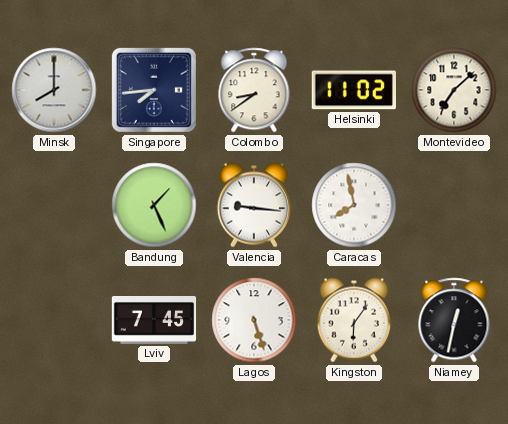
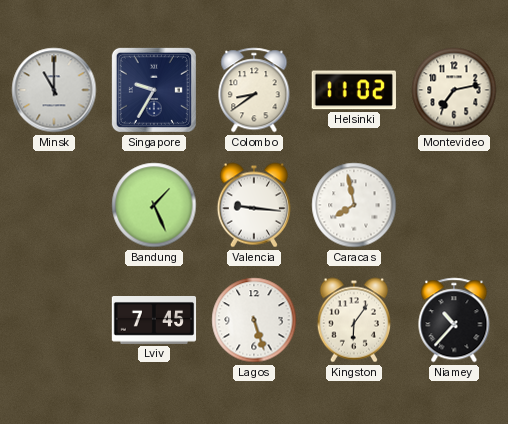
Minsk: 8:00 -> 11:00 (54, 90)
Singapore: 7:44 -> 9:35 (154, 90)
Montevideo: 7:08 -> 7:13 (454, 90)
Niamey: 12:32 -> 10:37 (454, 320)
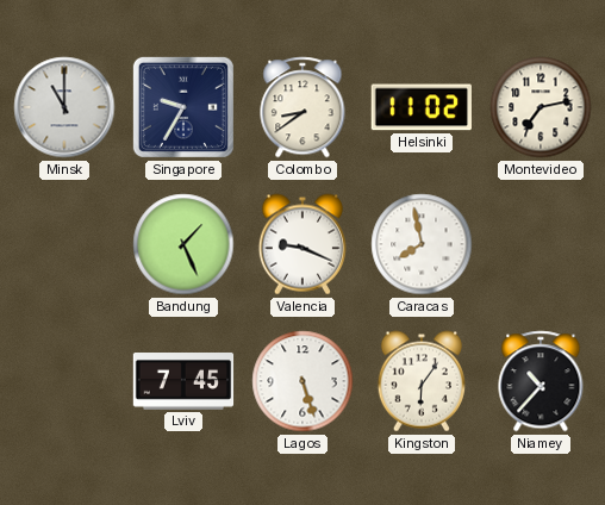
Valencia: 9:16 -> 9:19 (301, 244)
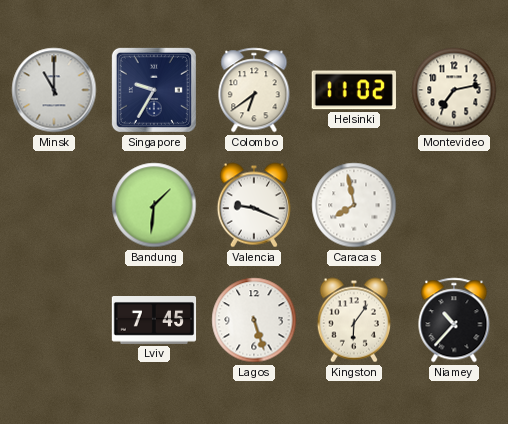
Colombo: 8:39 -> 6:39 (254, 90)
Bandung: 1:26 -> 1:31 (154, 205)
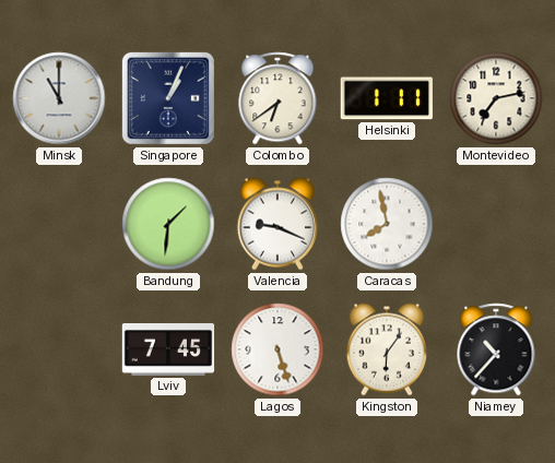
Singapore: 9:35 -> 1:04 (168, 98)
Helsinki: 11:02 -> 1:11 (387, 98)
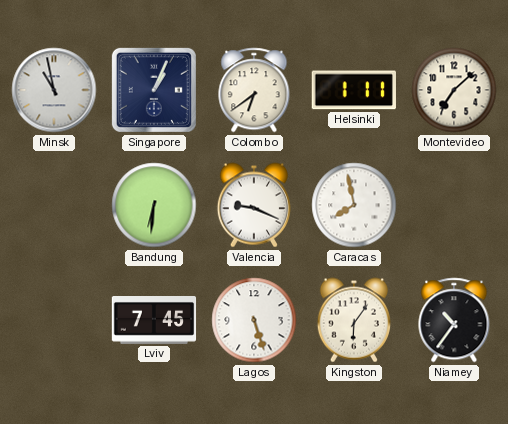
Minsk: 11:00 -> 10:58 (54, 90)
Montevideo: 7:13 -> 7:08 (454, 90)
Bandung: 1:31 -> 6:31 (154, 205)
Niamey: 10:37 -> 10:36 (454, 320)
